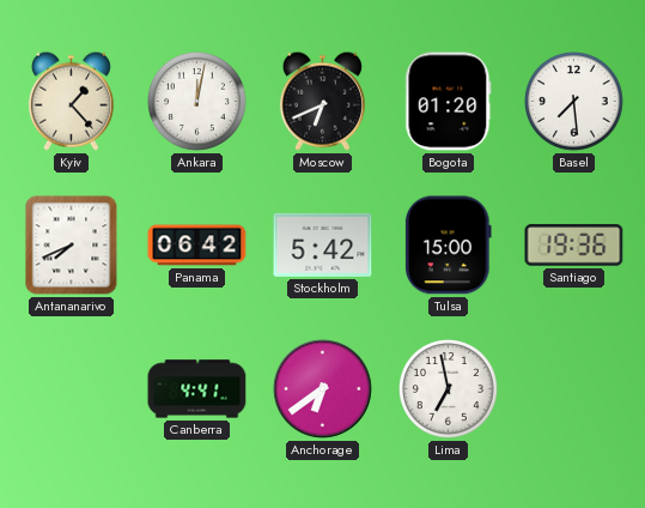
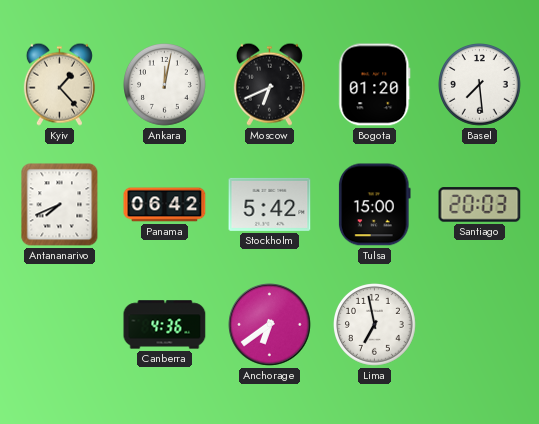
Santiago: 19:36 -> 20:03 (480, 205)
Canberra: 4:41 -> 4:36 (165, 325)
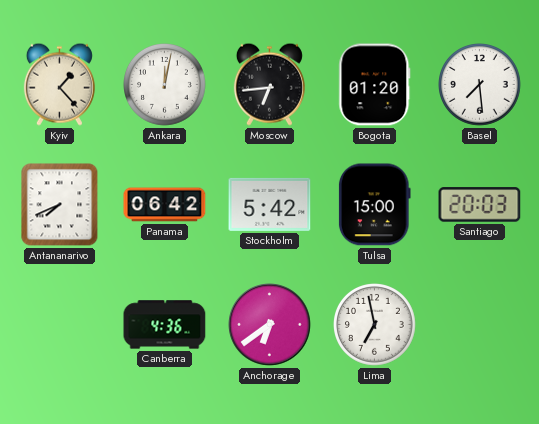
Moscow: 6:41 -> 6:44 (269, 84)
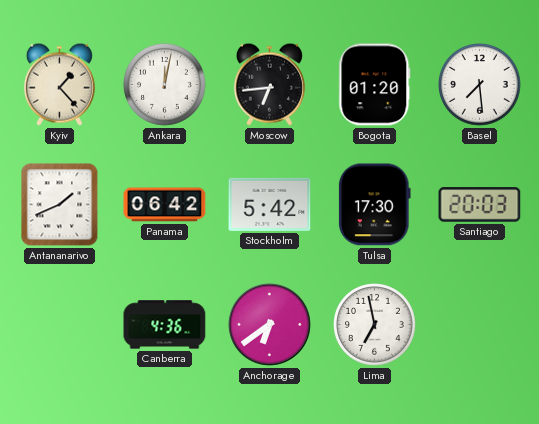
Antananarivo: 7:41 -> 1:41 (60, 205)
Tulsa: 15:00 -> 17:30 (374, 205)
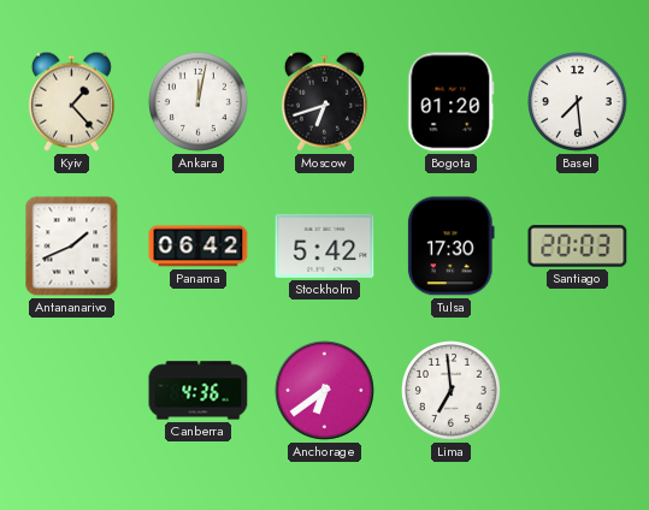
Moscow: 6:44 -> 6:42 (324, 101)
Lima: 6:58 -> 6:59 (452, 391)
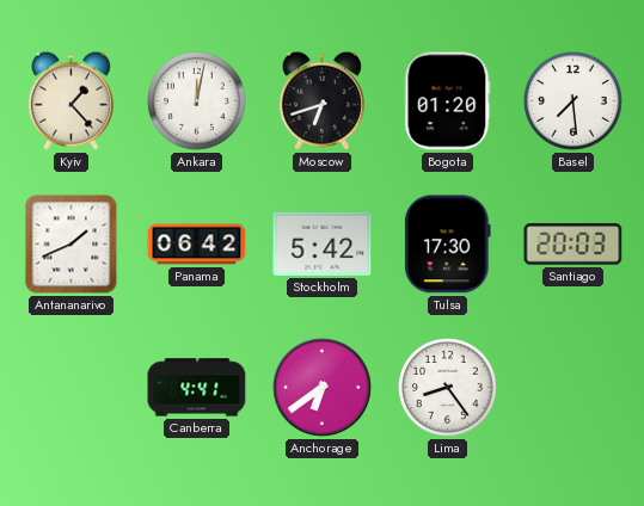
Canberra: 4:36 -> 4:41 (197, 388)
Lima: 6:59 -> 8:24 (448, 388)
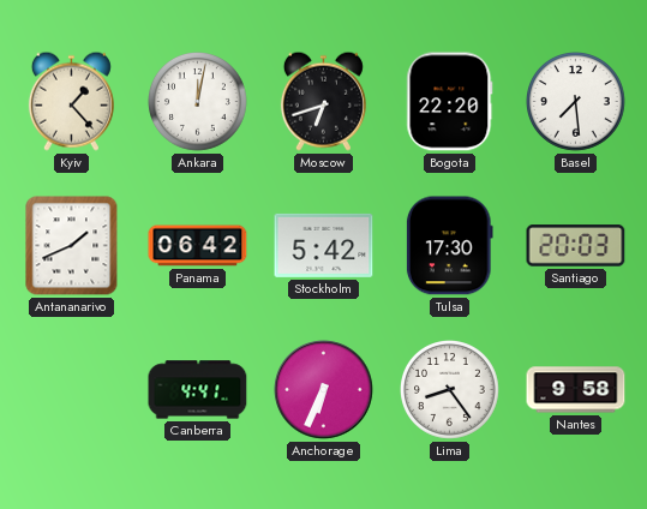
Bogota: 01:20 -> 22:20 (450, 102)
Anchorage: 6:39 -> 6:34 (324, 390)
Nantes: none -> 9:58 (576, 390)
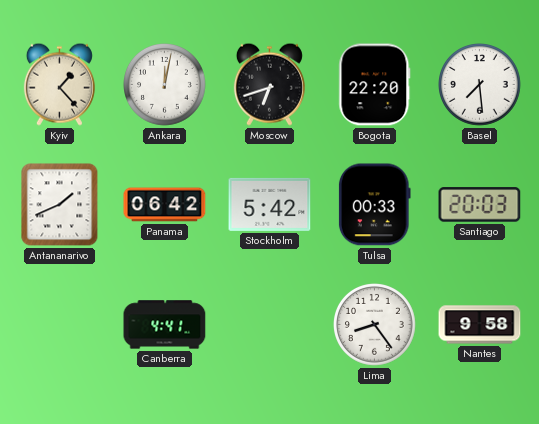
Tulsa: 17:30 -> 00:33 (374, 205)
Anchorage: 6:34 -> none (324, 390)
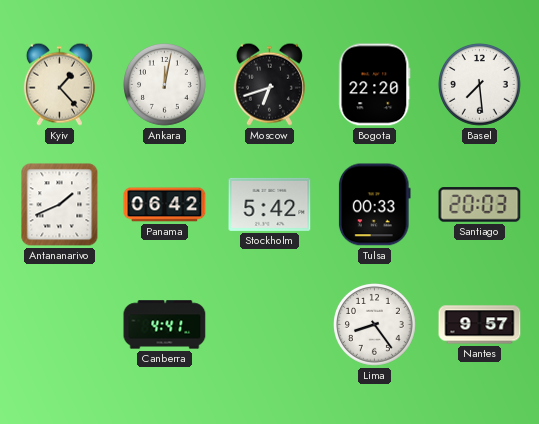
Nantes: 9:58 -> 9:57 (480, 325)
